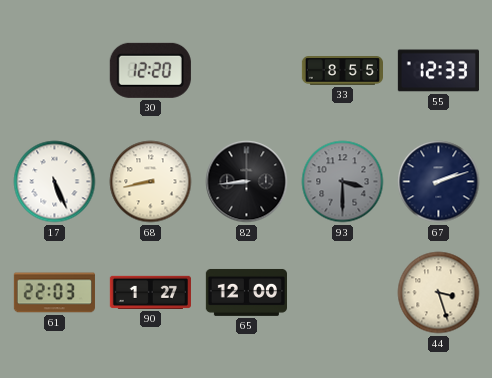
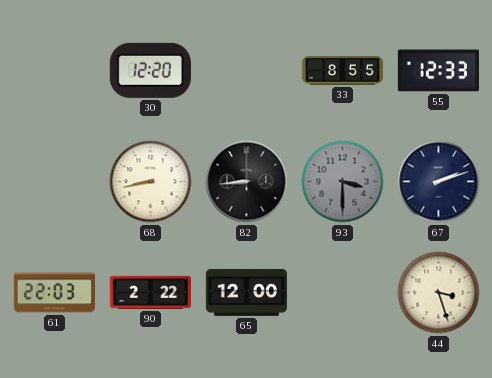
17: 5:26 -> none (55, 182)
90: 1:27 -> 2:22 (150, 292)
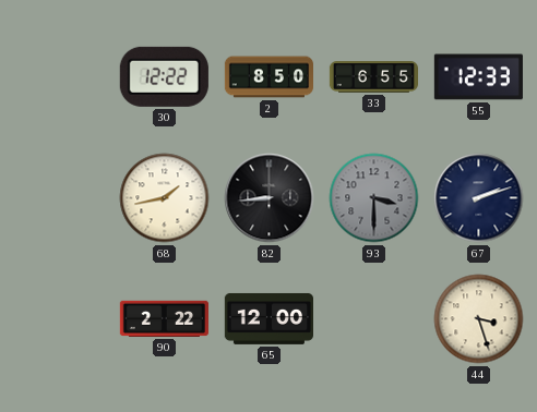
30: 12:20 -> 12:22 (164, 76)
2: none -> 8:50 (268, 77)
33: 8:55 -> 6:55 (373, 77)
68: 8:43 -> 1:43 (165, 198)
61: 22:03 -> none (54, 293)
